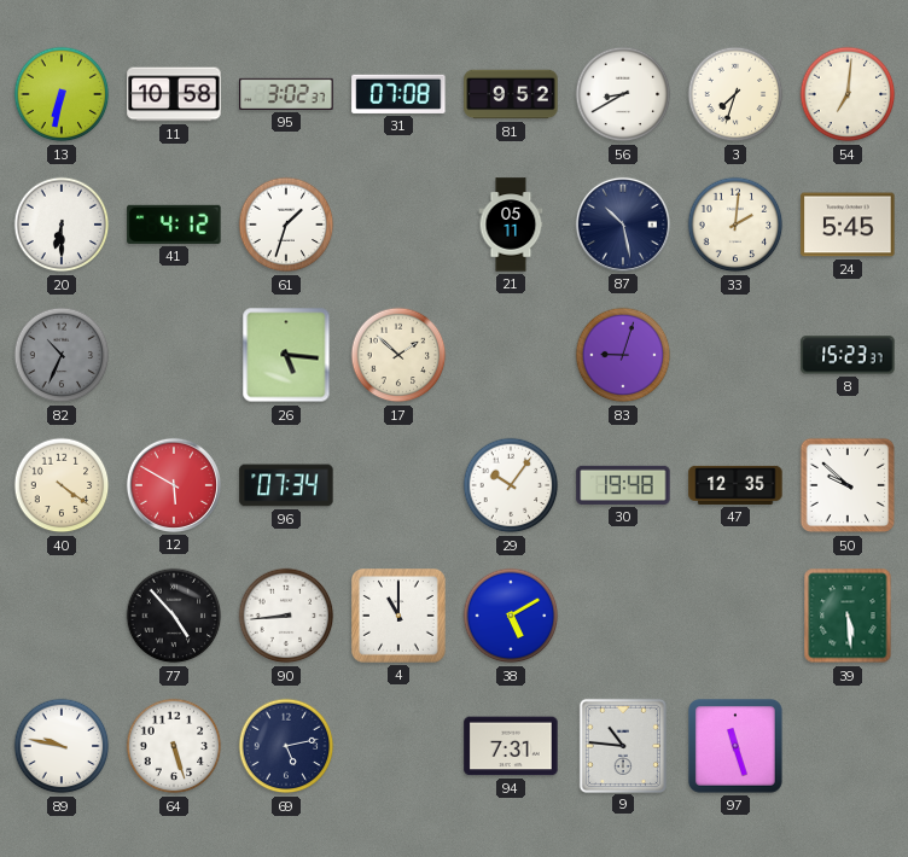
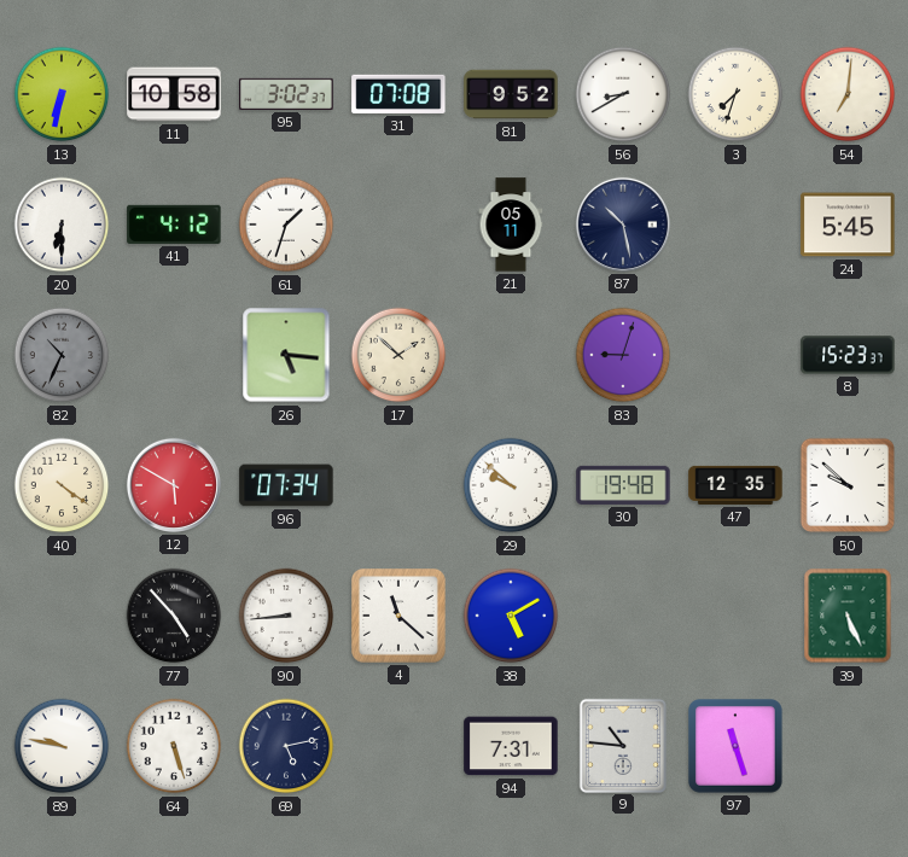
33: 2:01 -> none (735, 225)
29: 10:06 -> 9:52 (511, 485)
4: 11:00 -> 11:22 (400, 617)
39: 5:29 -> 5:26 (848, 616)
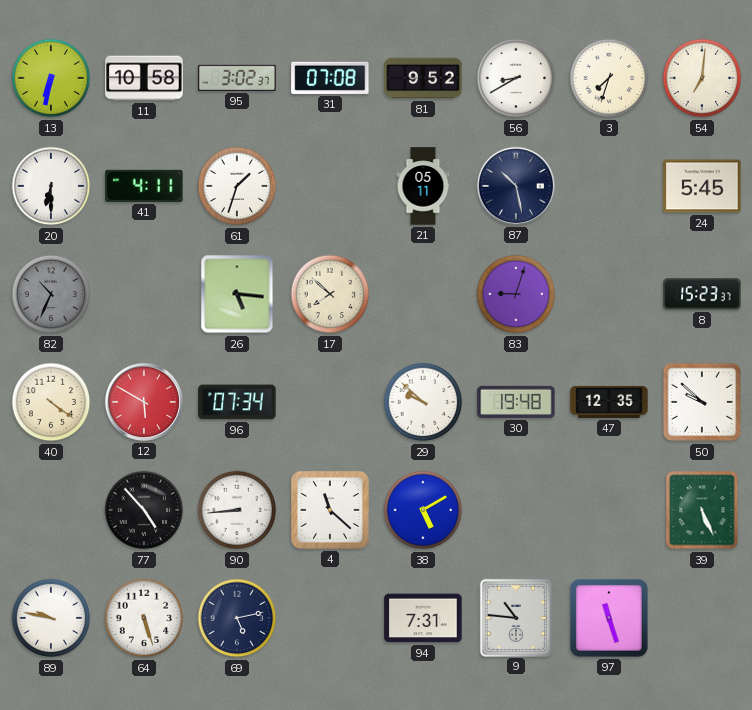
41: 4:12 -> 4:11 (144, 186)
17: 1:52 -> 7:52 (330, 294)
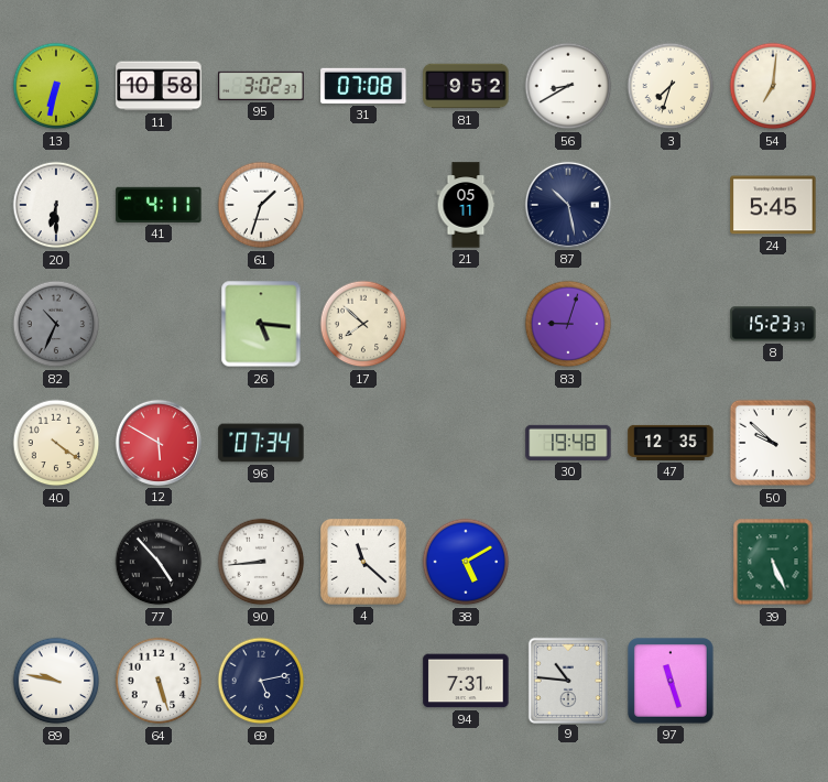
29: 9:52 -> none (423, 402)
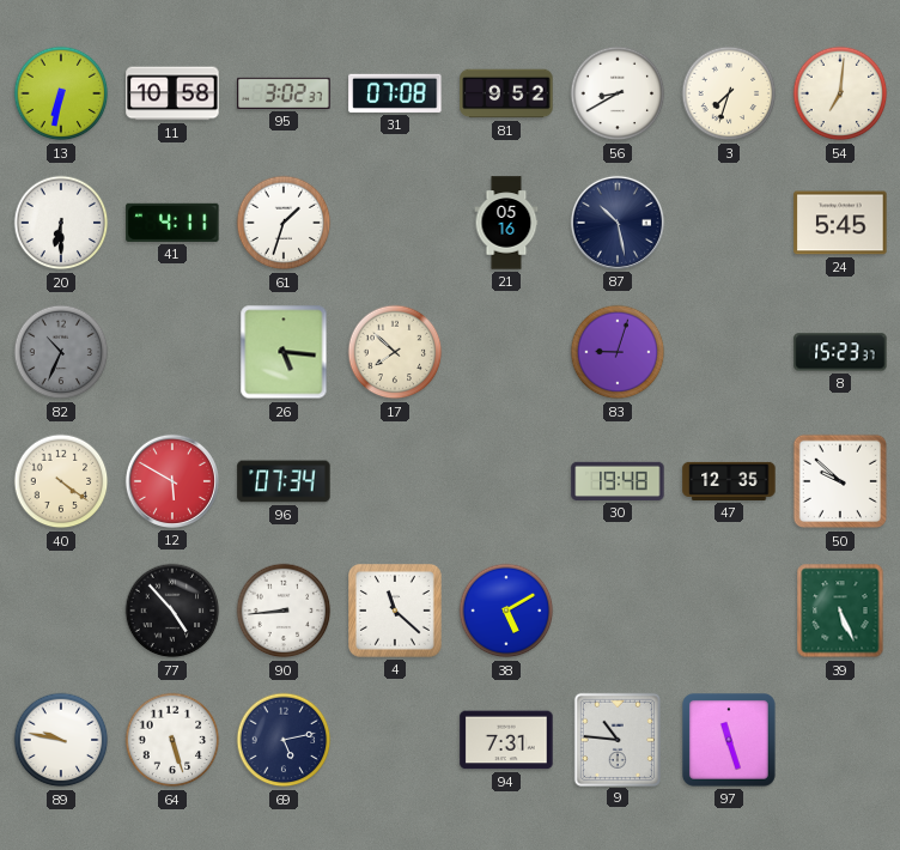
21: 05:11 -> 05:16 (506, 223)
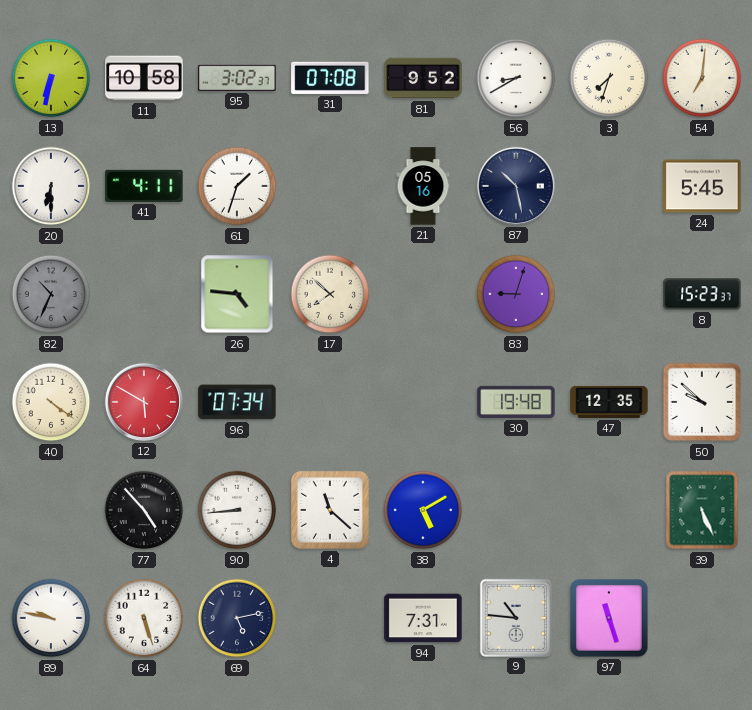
26: 5:16 -> 4:46 (237, 294)
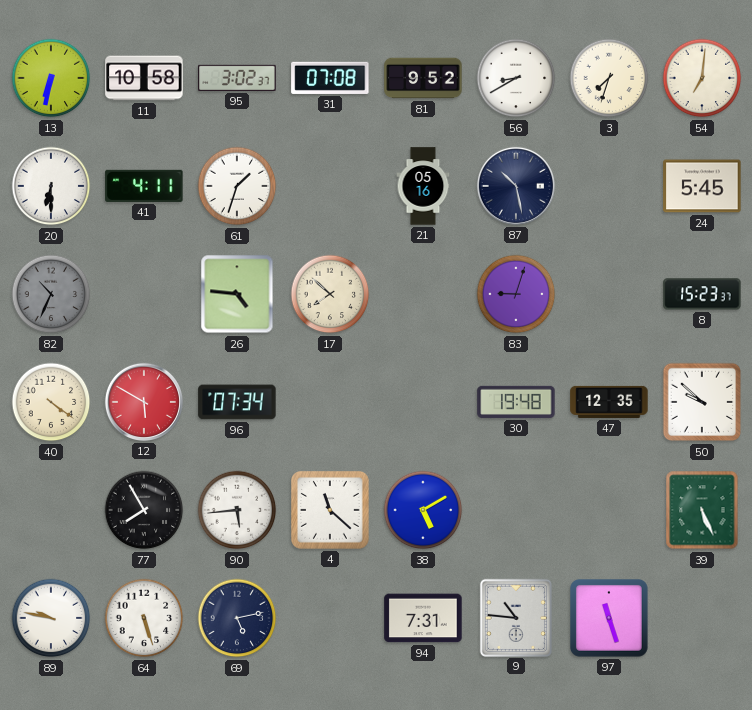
77: 4:53 -> 7:55 (144, 510)
90: 8:44 -> 5:44 (237, 510)
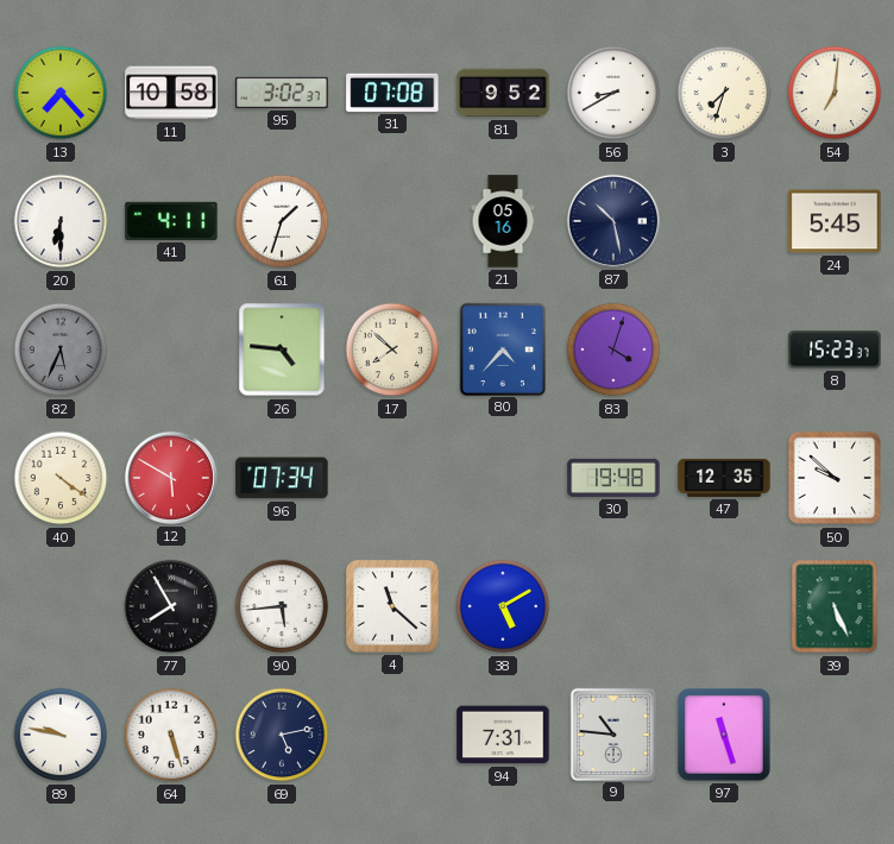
13: 6:32 -> 7:23 (61, 93)
82: 10:34 -> 5:34 (61, 349)
80: none -> 4:37 (502, 348)
83: 9:03 -> 4:03 (613, 349)
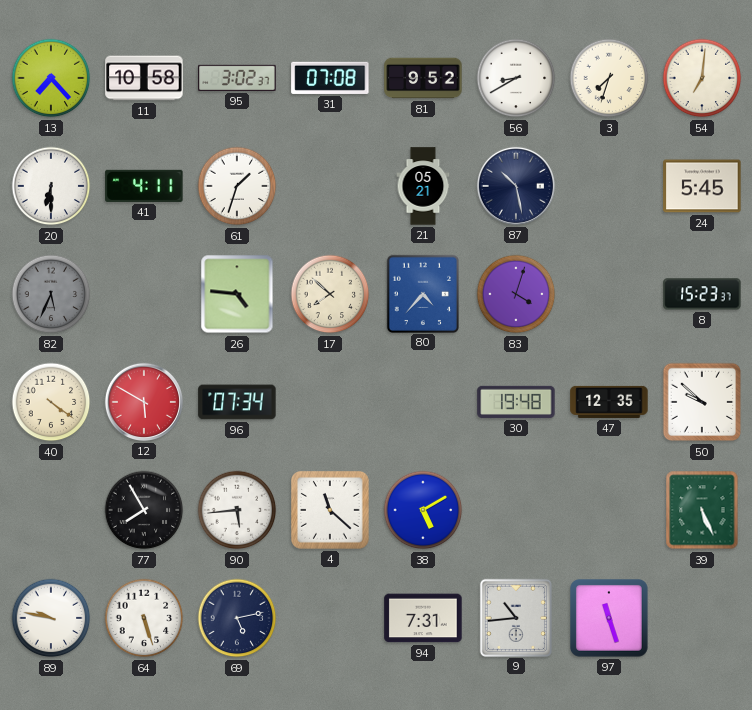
21: 05:16 -> 05:21 (423, 186)
9: 10:46 -> 10:44 (515, 617)
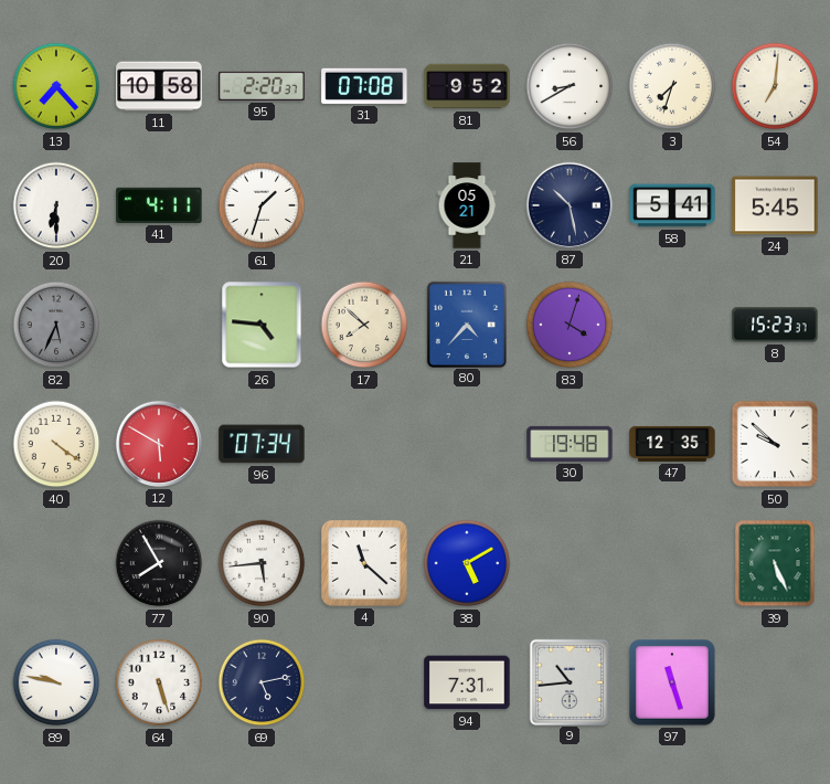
95: 3:02 -> 2:20 (262, 86)
58: none -> 5:41 (672, 205)
